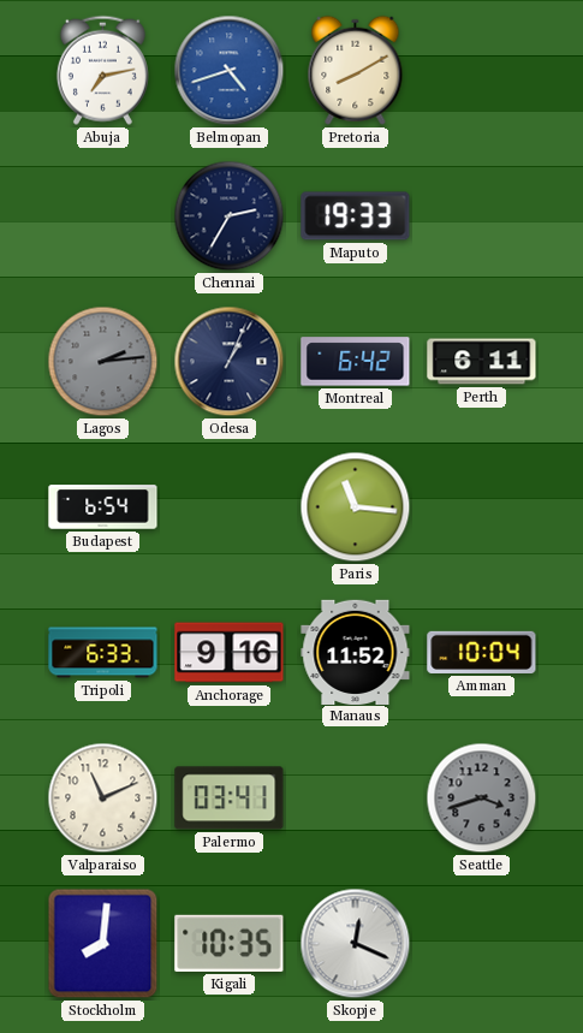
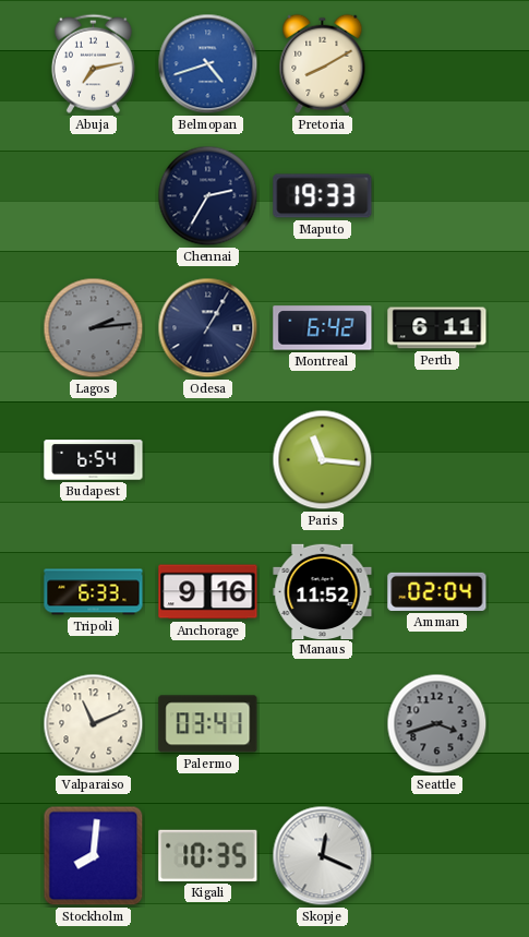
Odesa: 1:04 -> 1:05 (208, 328)
Amman: 10:04 -> 02:04 (437, 591)
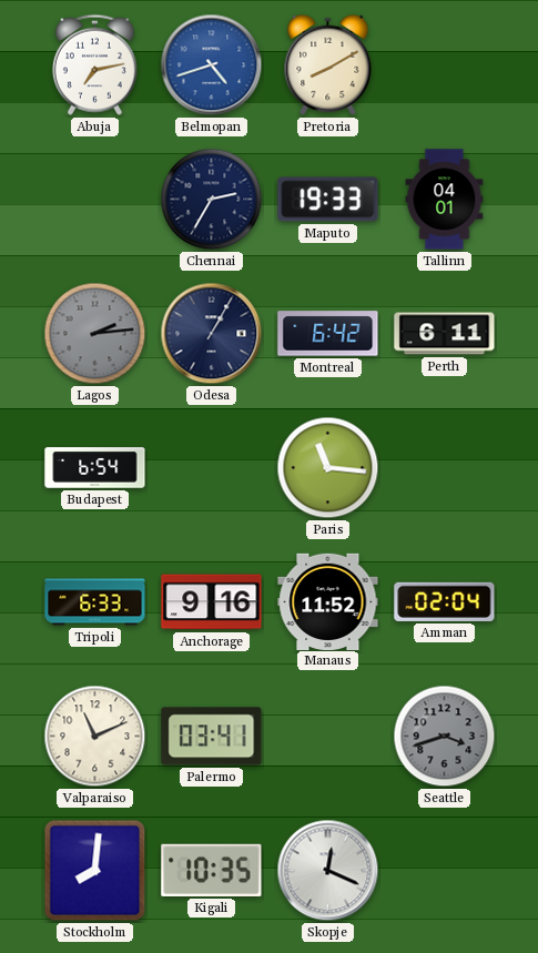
Tallinn: none -> 04:01 (445, 200)
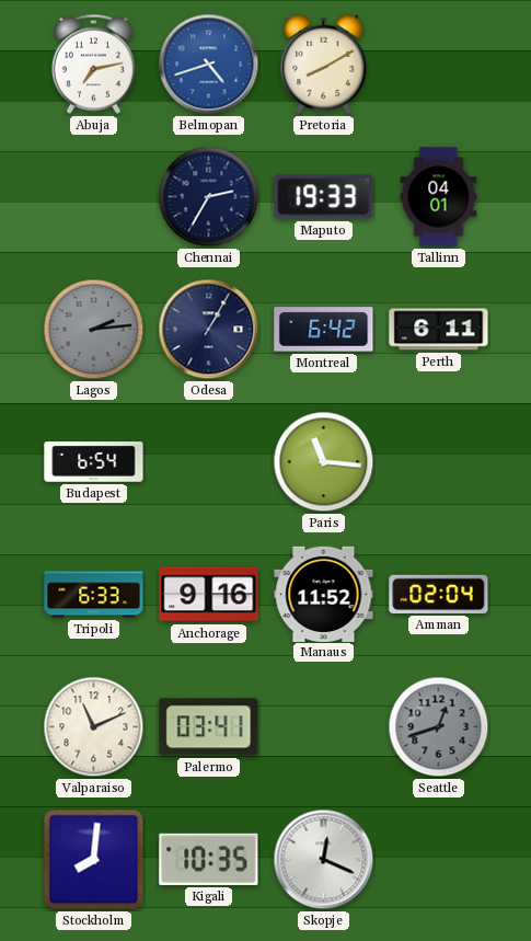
Seattle: 3:42 -> 12:42 (439, 727)
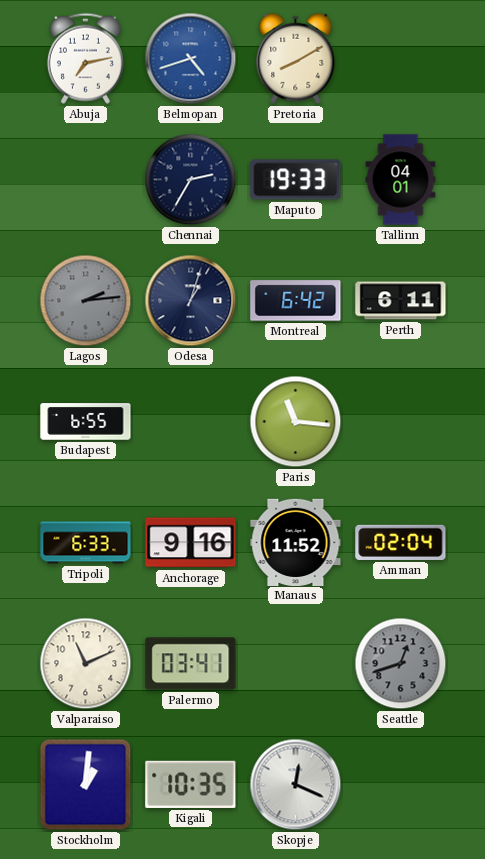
Odesa: 1:05 -> 1:03 (191, 301)
Budapest: 6:54 -> 6:55 (86, 422)
Stockholm: 8:01 -> 1:01 (86, 785)
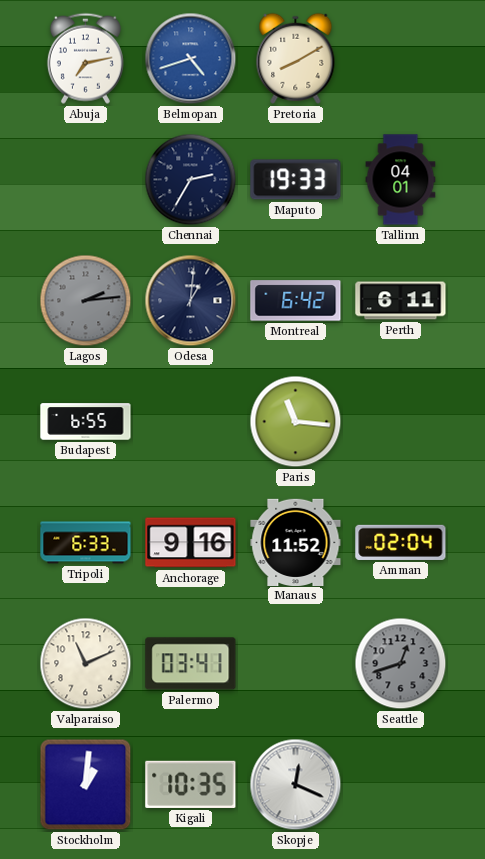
Odesa: 1:03 -> 1:01 (191, 301)
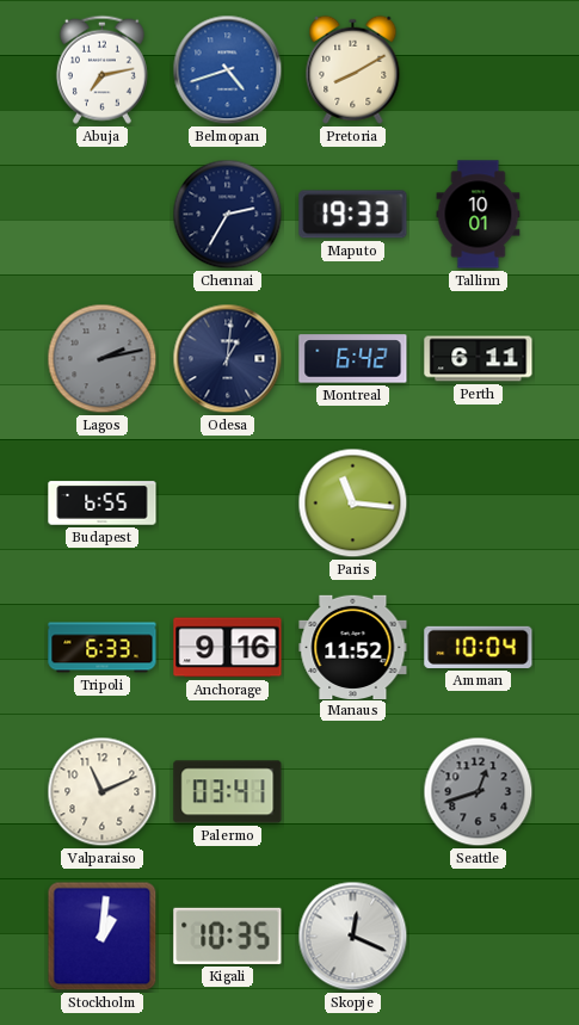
Tallinn: 04:01 -> 10:01 (479, 215)
Lagos: 2:14 -> 2:13 (103, 359)
Amman: 02:04 -> 10:04 (479, 647)
